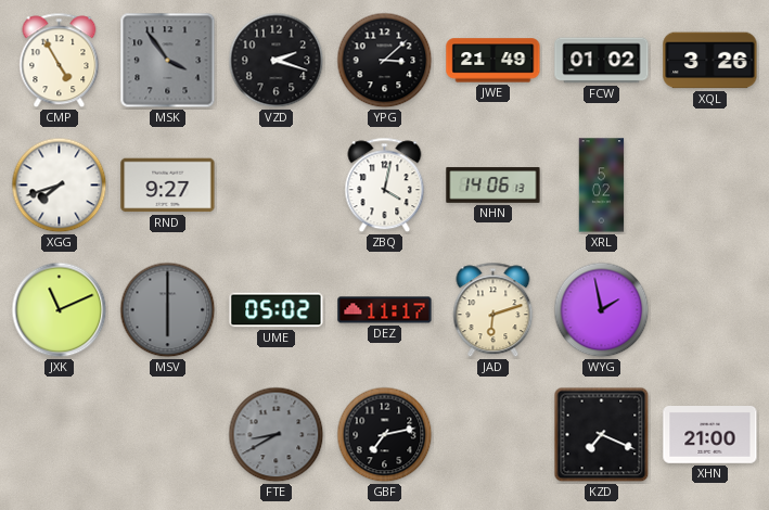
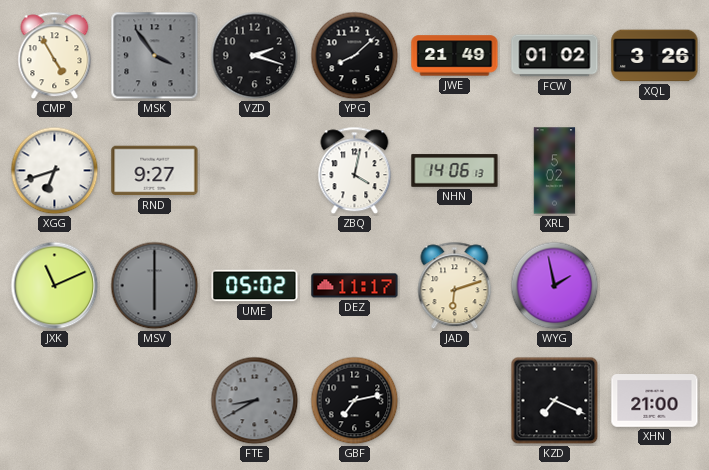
YPG: 3:08 -> 8:08 (355, 56)
XGG: 7:42 -> 6:42 (55, 171)
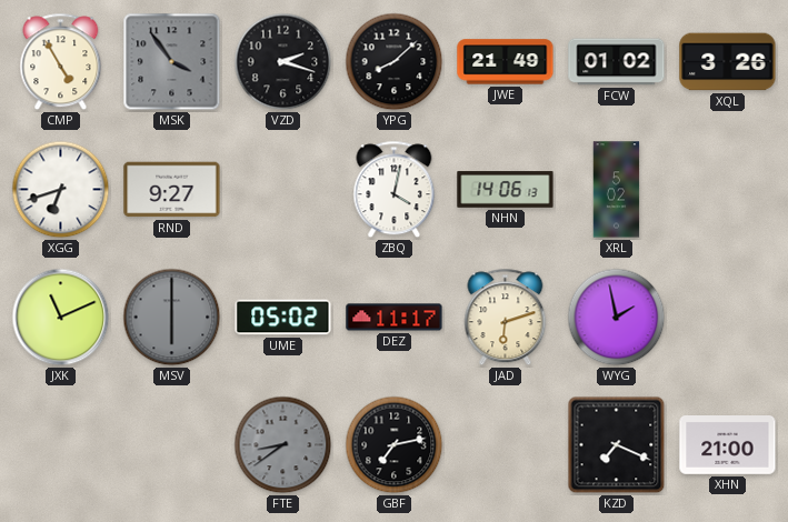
FTE: 8:40 -> 8:39 (283, 445)
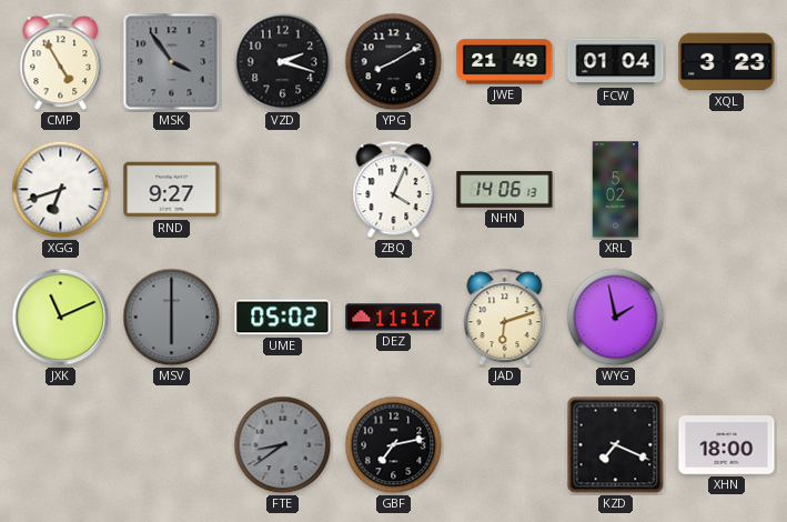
YPG: 8:08 -> 8:10 (394, 62)
FCW: 01:02 -> 01:04 (616, 62)
XQL: 3:26 -> 3:23 (727, 62)
ZBQ: 4:02 -> 4:04 (394, 190)
XHN: 21:00 -> 18:00 (727, 445)
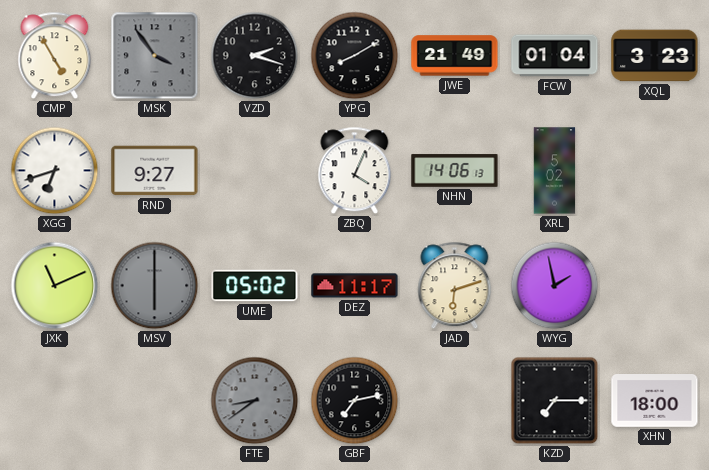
KZD: 7:19 -> 7:15 (555, 401)
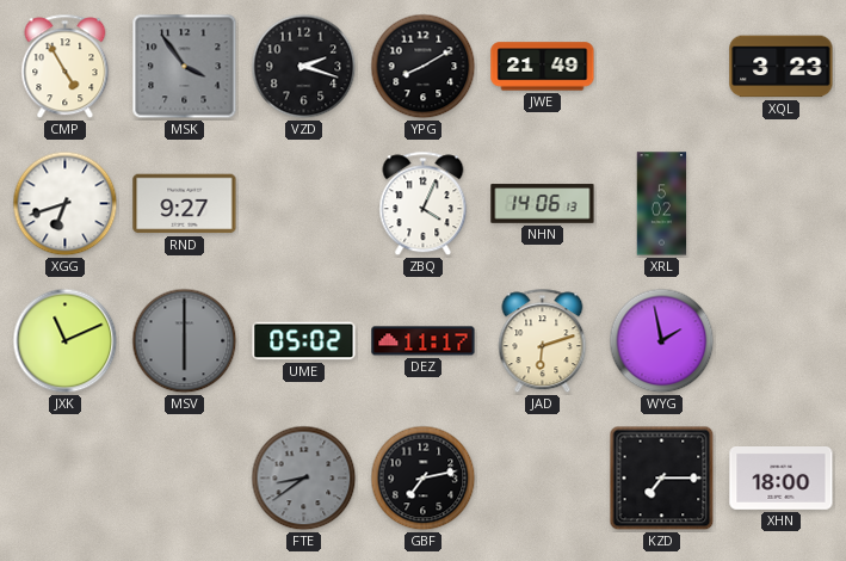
FCW: 01:04 -> none (555, 56)
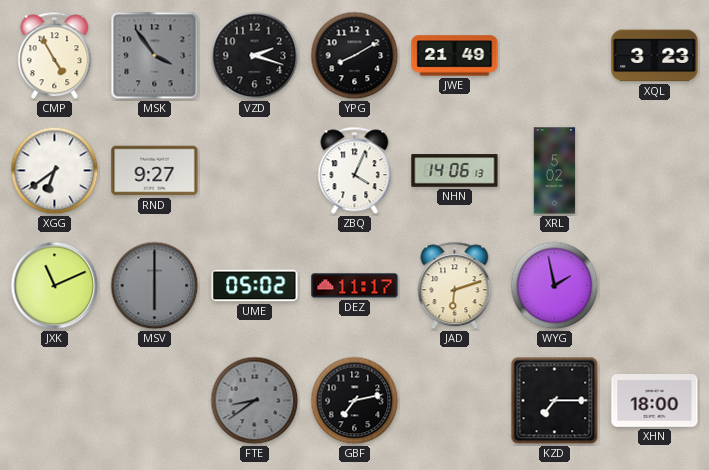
XGG: 6:42 -> 6:39 (55, 171)
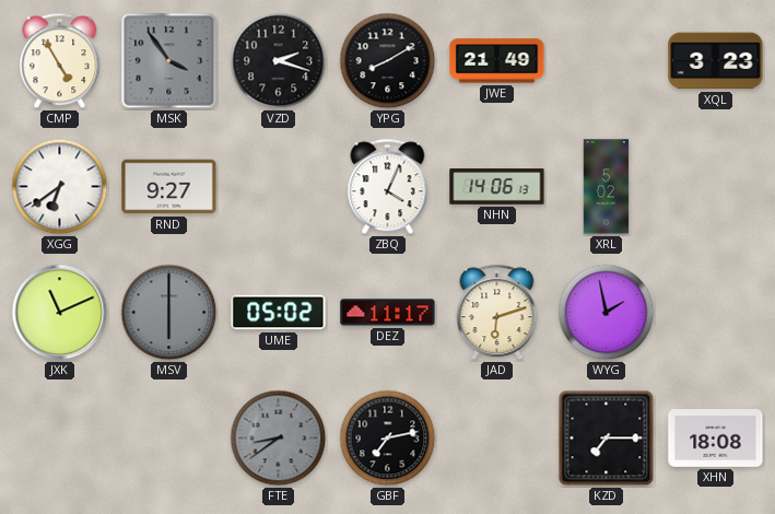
XHN: 18:00 -> 18:08 (716, 439)
